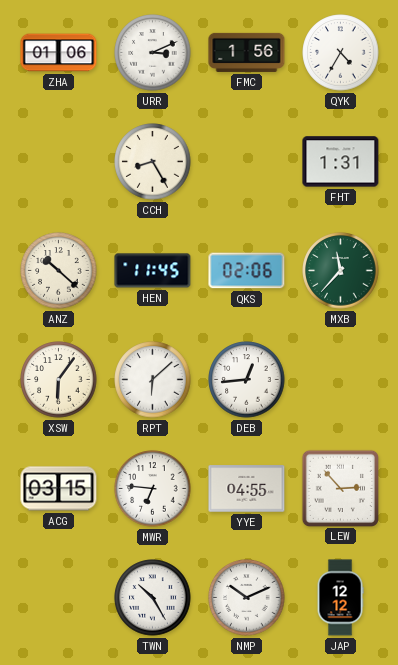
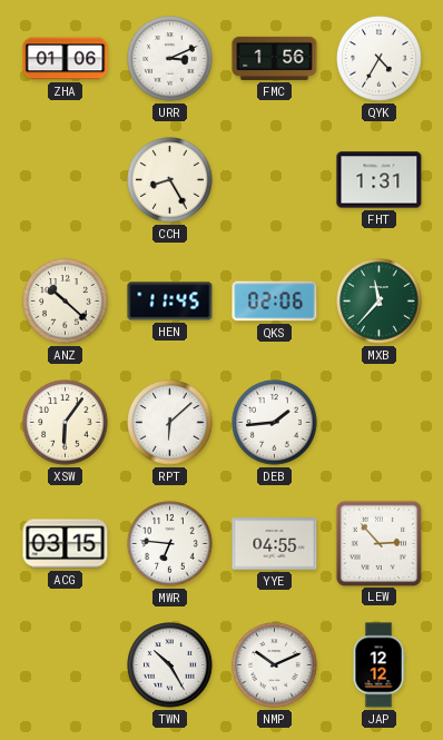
DEB: 12:44 -> 1:44 (275, 423)
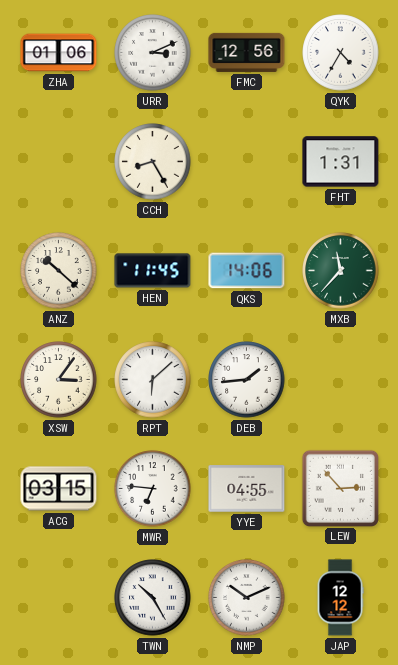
FMC: 1:56 -> 12:56 (247, 52)
QKS: 02:06 -> 14:06 (247, 271)
XSW: 6:06 -> 3:06 (59, 380)
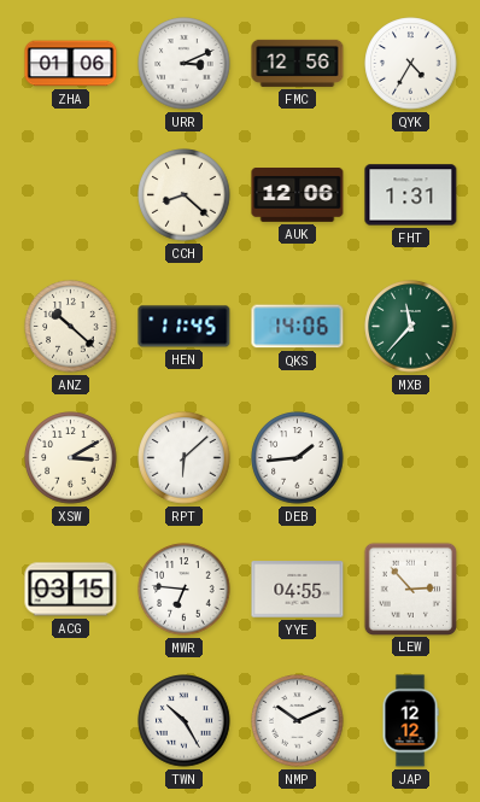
CCH: 8:25 -> 8:22 (185, 195)
AUK: none -> 12:06 (298, 195)
XSW: 3:06 -> 3:10 (71, 458)
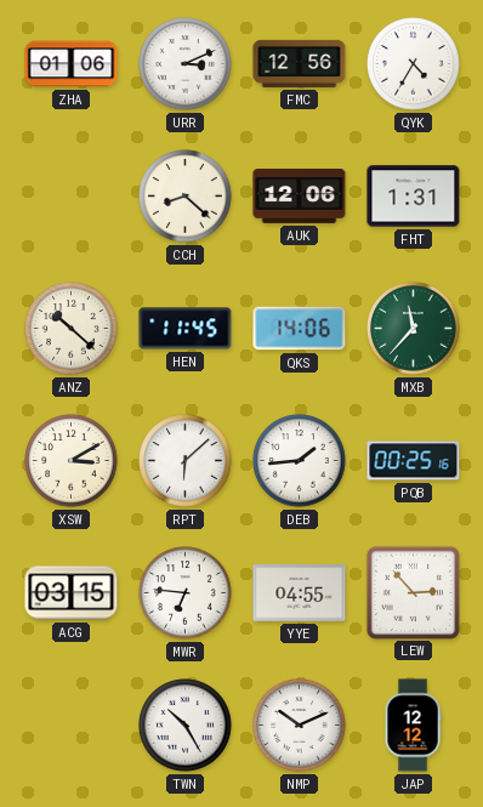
PQB: none -> 00:25 (414, 461)
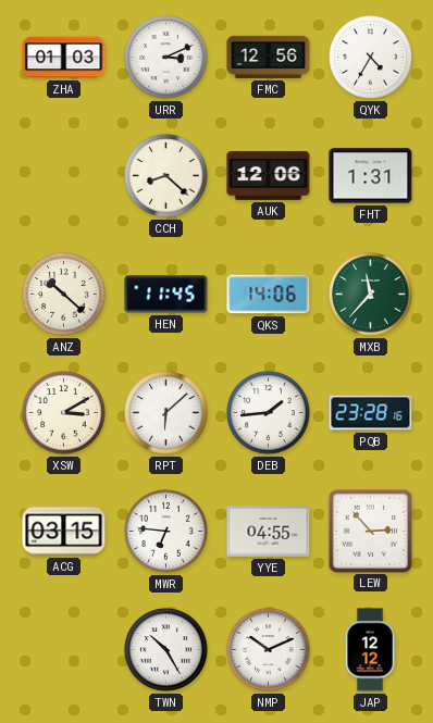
ZHA: 01:06 -> 01:03 (64, 58)
PQB: 00:25 -> 23:28 (371, 413)
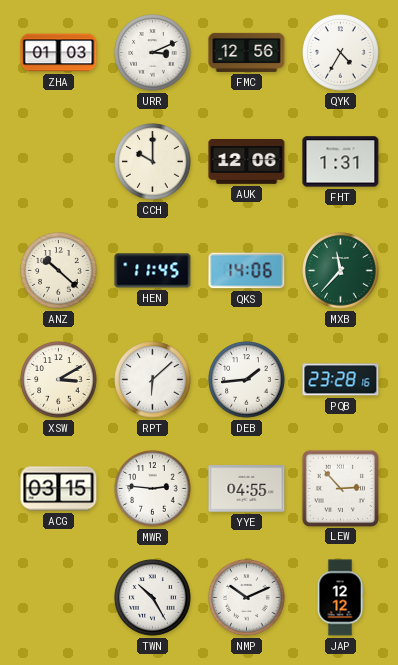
CCH: 8:22 -> 10:00 (153, 162)
MWR: 6:46 -> 2:46 (153, 489)
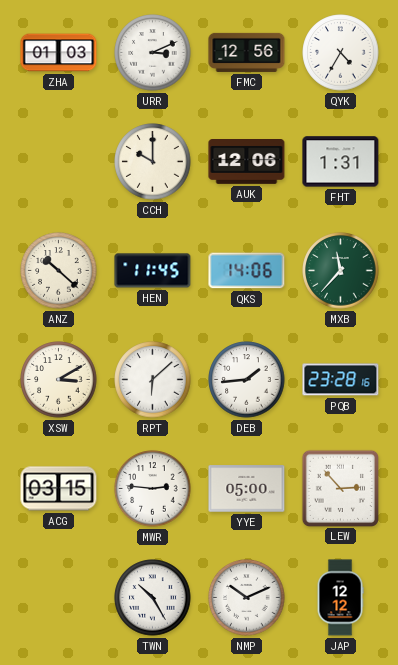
YYE: 04:55 -> 05:00 (247, 489)
